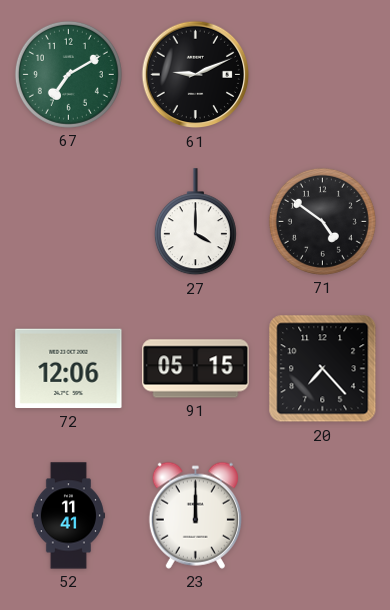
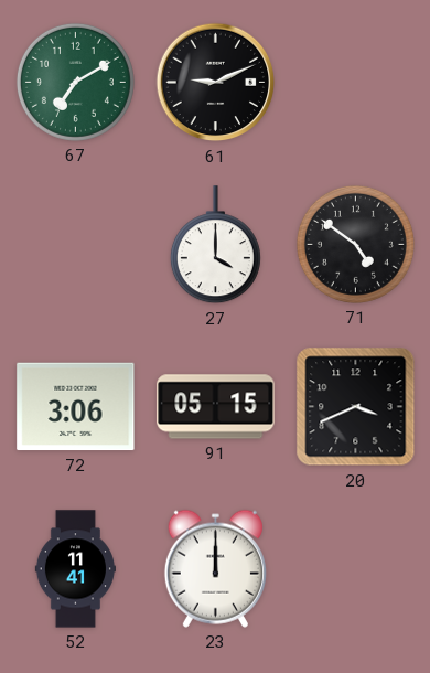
72: 12:06 -> 3:06 (76, 407)
20: 7:23 -> 3:41 (356, 407)
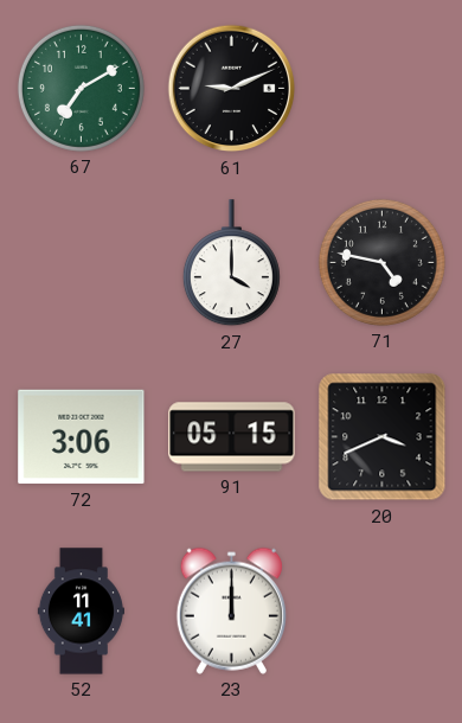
71: 4:51 -> 4:47 (381, 262)
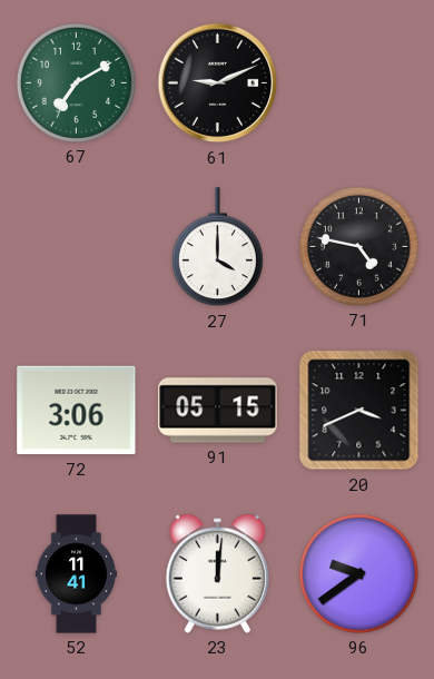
23: 12:00 -> 12:01 (217, 573)
96: none -> 9:39 (358, 573)
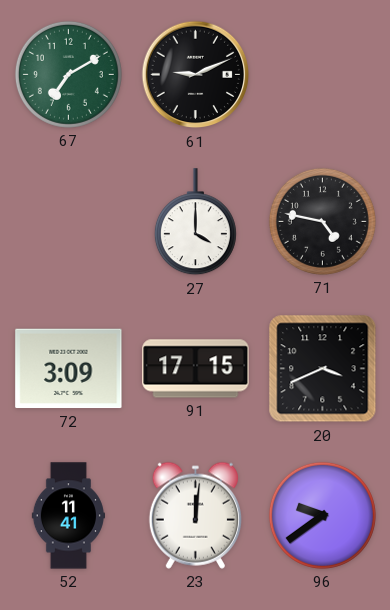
72: 3:06 -> 3:09 (69, 369)
91: 05:15 -> 17:15 (196, 369)
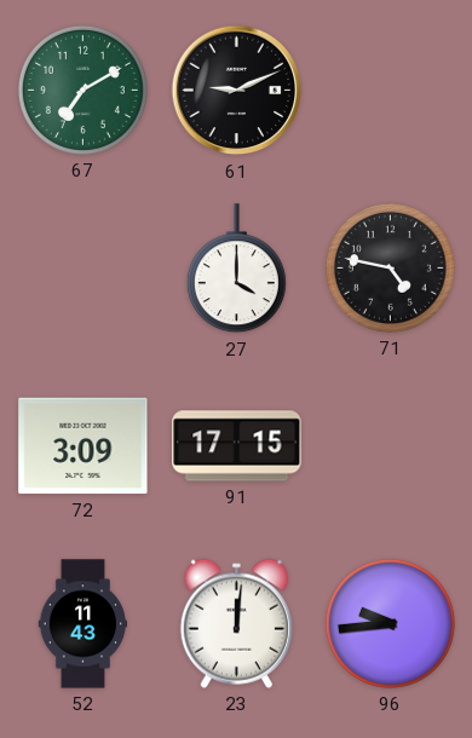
20: 3:41 -> none (323, 369)
52: 11:41 -> 11:43 (82, 624)
96: 9:39 -> 9:44 (390, 623)
